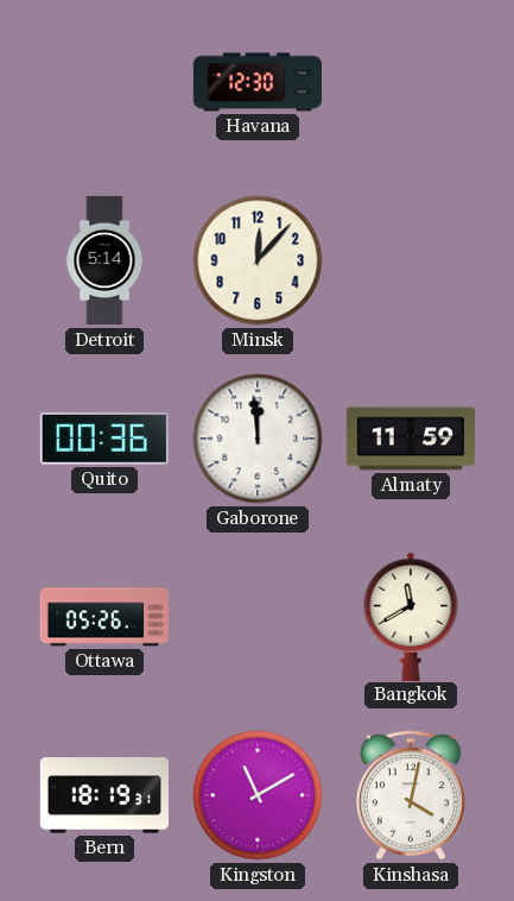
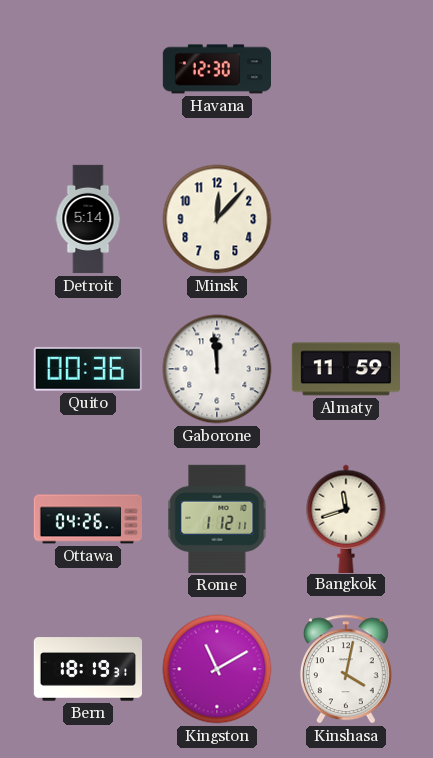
Ottawa: 05:26 -> 04:26 (87, 519)
Rome: none -> 1:12 (217, 519)
Bangkok: 11:40 -> 11:42 (346, 518)
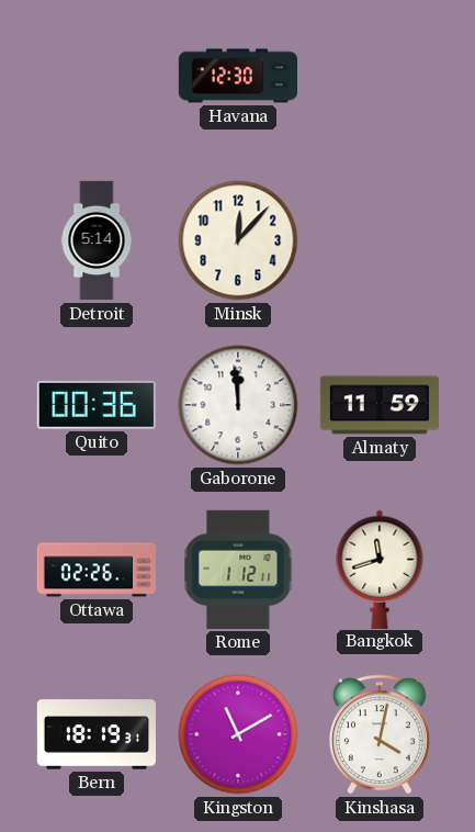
Ottawa: 04:26 -> 02:26 (95, 570)
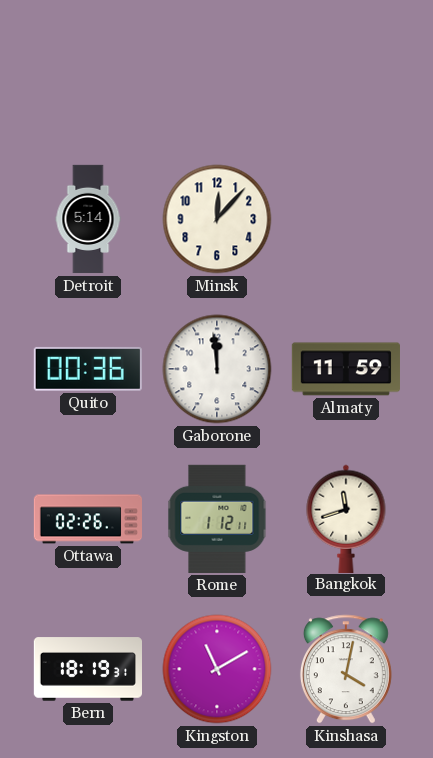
Havana: 12:30 -> none (237, 76)
